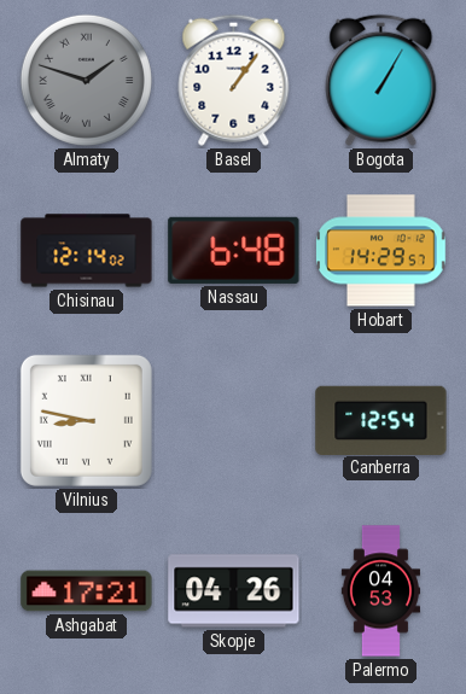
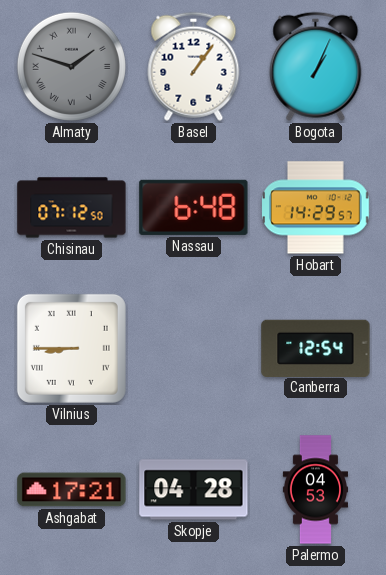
Bogota: 1:05 -> 1:04 (316, 66)
Chisinau: 12:14 -> 07:12 (72, 208)
Vilnius: 8:47 -> 8:45 (71, 348)
Skopje: 04:26 -> 04:28 (194, 490)
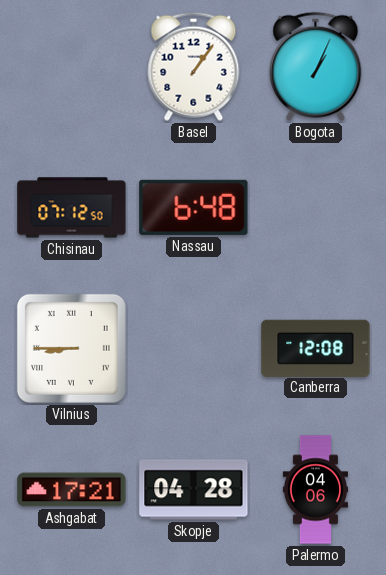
Almaty: 1:48 -> none (71, 66)
Hobart: 14:29 -> none (316, 208)
Canberra: 12:54 -> 12:08 (316, 348)
Palermo: 04:53 -> 04:06 (315, 490)
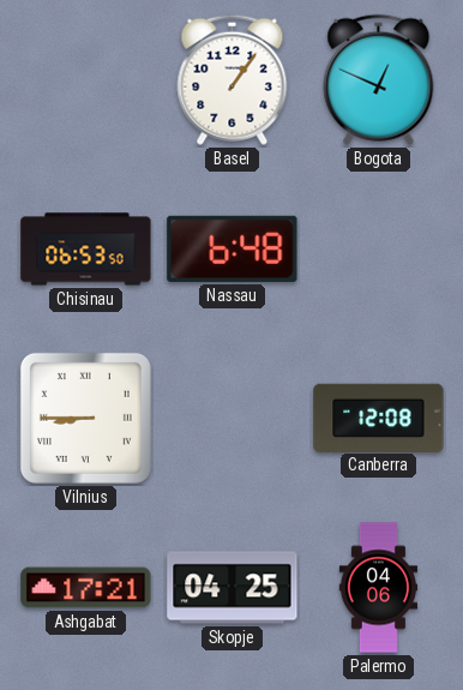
Bogota: 1:04 -> 12:49 (379, 79)
Chisinau: 07:12 -> 06:53 (86, 250)
Skopje: 04:28 -> 04:25 (233, 588)
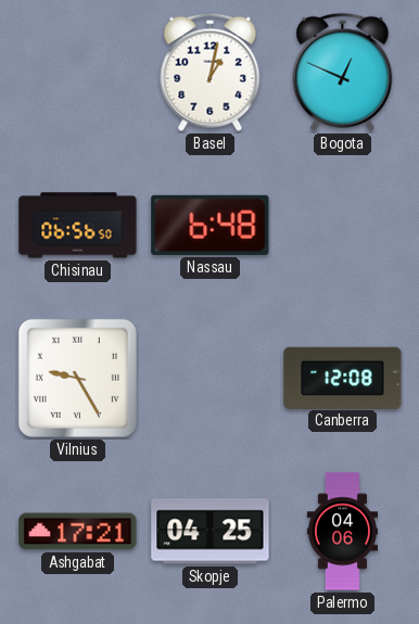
Basel: 1:06 -> 1:02 (211, 72)
Chisinau: 06:53 -> 06:56 (78, 226)
Vilnius: 8:45 -> 9:25 (77, 378)
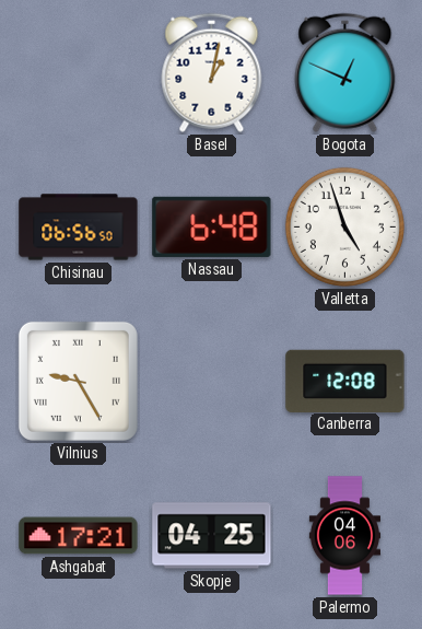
Valletta: none -> 4:57 (344, 226)
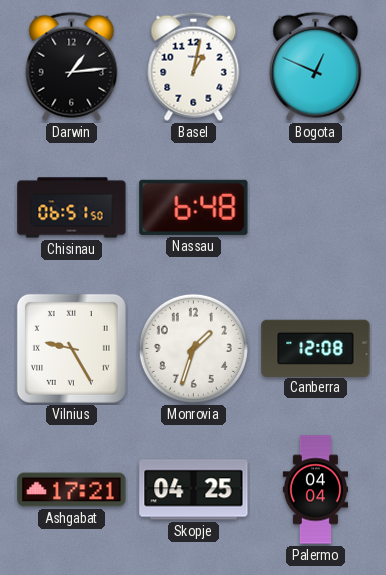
Darwin: none -> 1:14 (72, 66)
Chisinau: 06:56 -> 06:51 (72, 208)
Valletta: 4:57 -> none (344, 226)
Monrovia: none -> 1:33 (193, 348)
Palermo: 04:06 -> 04:04 (315, 490)
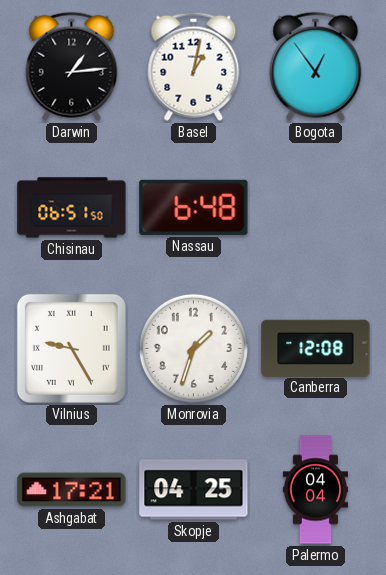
Bogota: 12:49 -> 12:54 (316, 66)
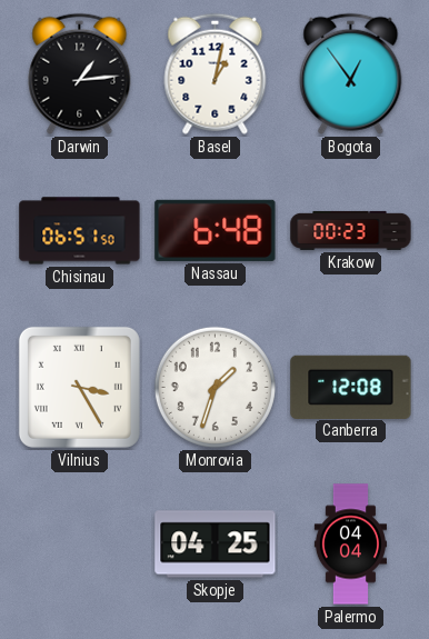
Krakow: none -> 00:23 (351, 230)
Vilnius: 9:25 -> 3:25 (79, 387)
Ashgabat: 17:21 -> none (72, 490)
